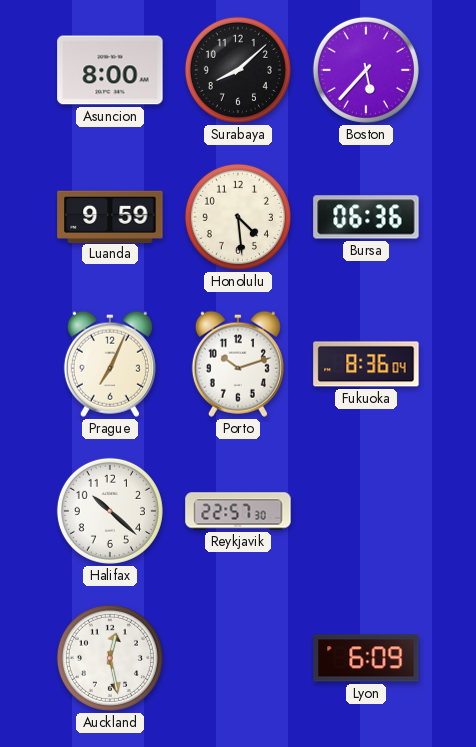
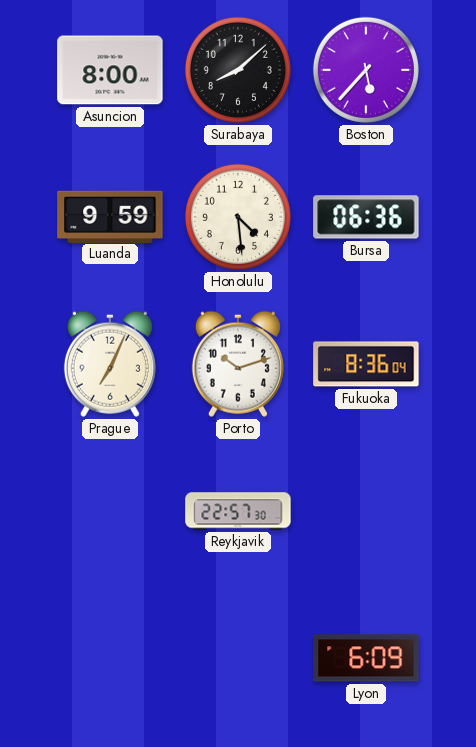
Halifax: 10:22 -> none (110, 511)
Auckland: 12:28 -> none (110, 658)
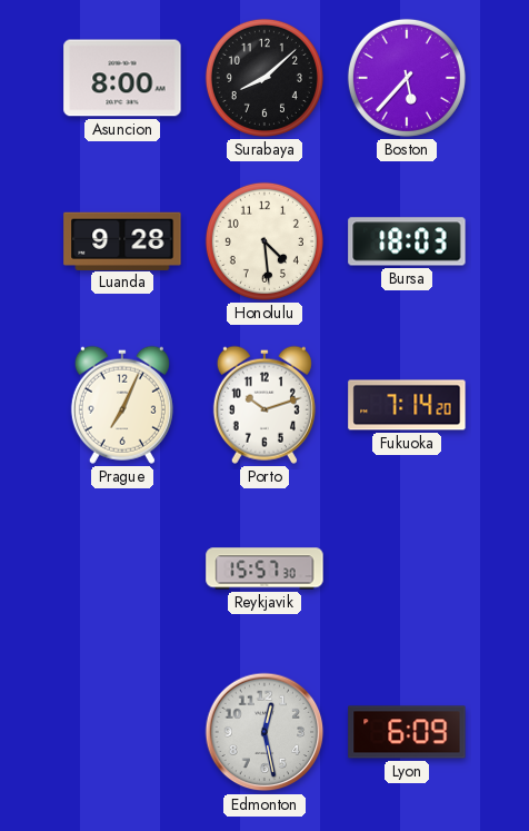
Luanda: 9:59 -> 9:28 (122, 240)
Bursa: 06:36 -> 18:03 (407, 241)
Fukuoka: 8:36 -> 7:14 (407, 405)
Reykjavik: 22:57 -> 15:57 (264, 568)
Edmonton: none -> 12:28 (264, 732)
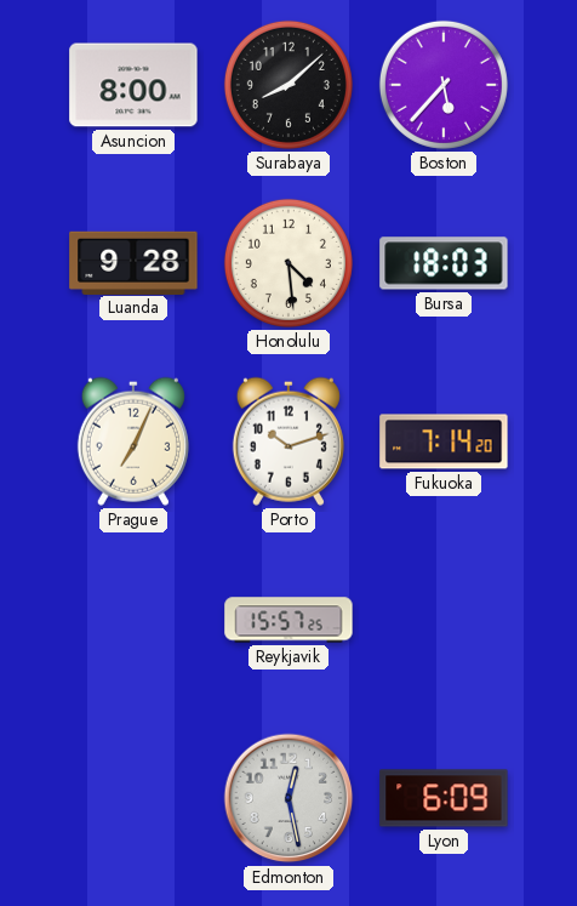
Reykjavik: 15:57:30 -> 15:57:25 (288, 620)
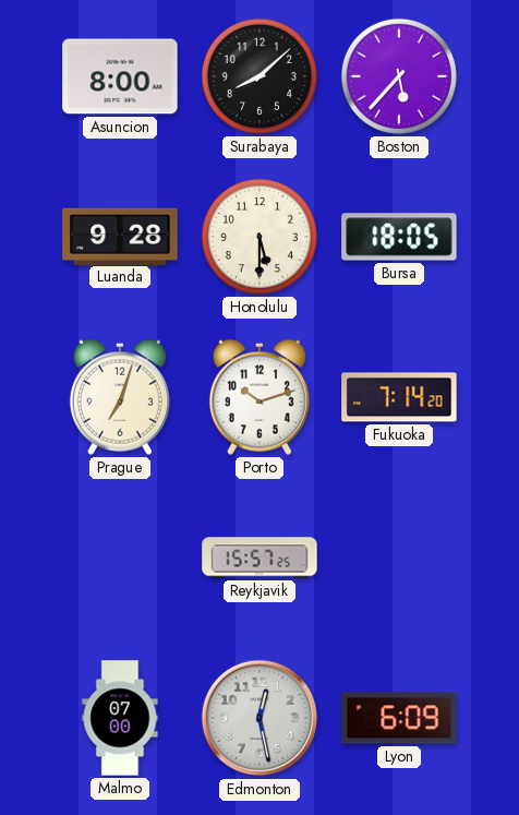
Honolulu: 4:29 -> 5:30 (259, 237)
Bursa: 18:03 -> 18:05 (399, 237)
Prague: 7:04 -> 7:03 (120, 397)
Malmo: none -> 07:00 (120, 718)
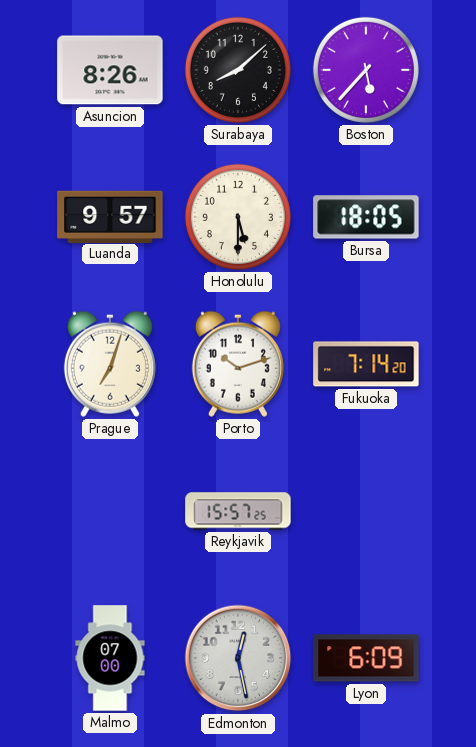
Asuncion: 8:00 -> 8:26 (110, 70)
Luanda: 9:28 -> 9:57 (110, 216)
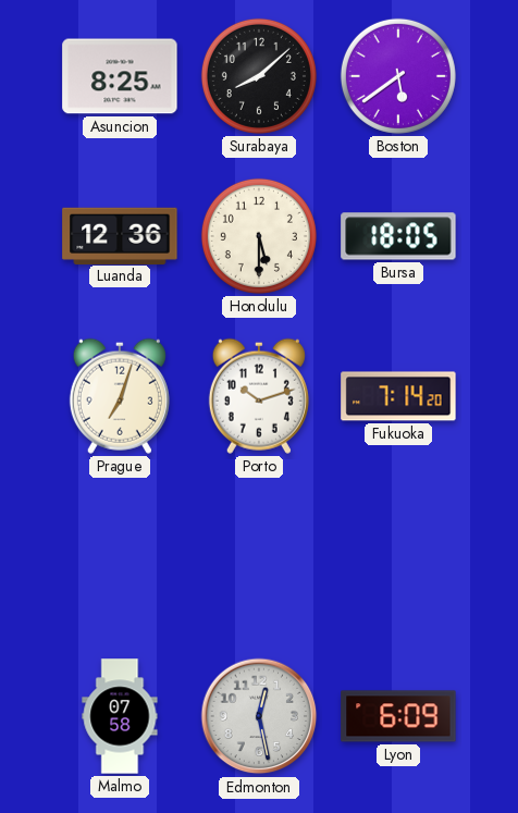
Asuncion: 8:26 -> 8:25 (120, 76)
Boston: 5:37 -> 5:39 (398, 76)
Luanda: 9:57 -> 12:36 (120, 235)
Reykjavik: 15:57 -> none (238, 511)
Malmo: 07:00 -> 07:58 (120, 716)
